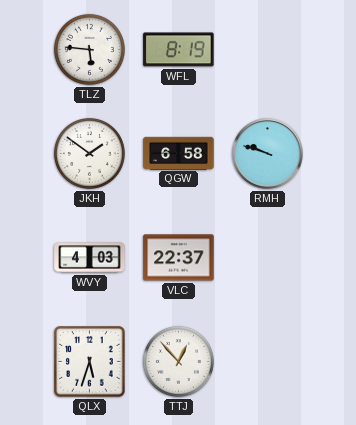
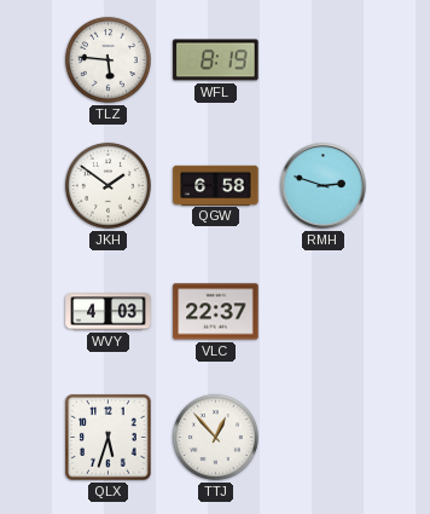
RMH: 9:48 -> 2:48 (324, 186)
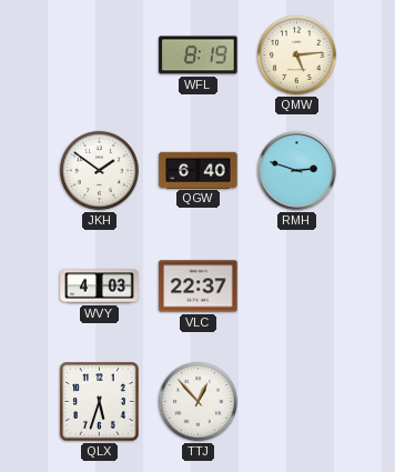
TLZ: 5:46 -> none (107, 59)
QMW: none -> 5:14 (296, 54)
QGW: 6:58 -> 6:40 (199, 170)
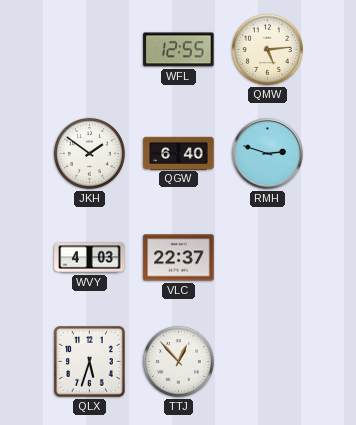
WFL: 8:19 -> 12:55 (179, 50)
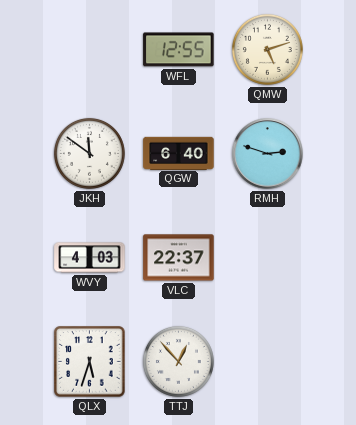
QMW: 5:14 -> 5:12 (267, 49)
JKH: 1:51 -> 11:51 (89, 153)
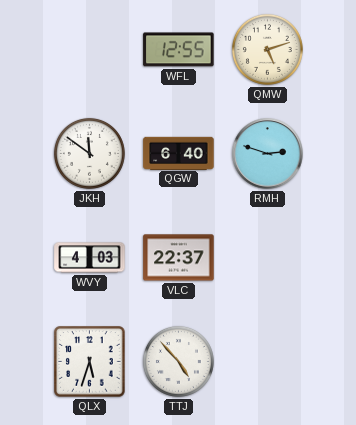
TTJ: 12:53 -> 4:53 (178, 361)
